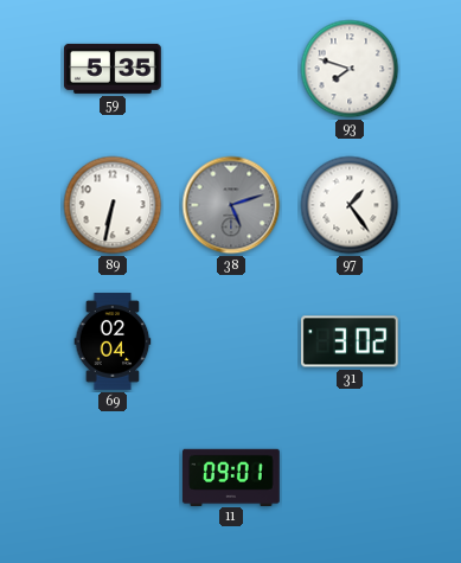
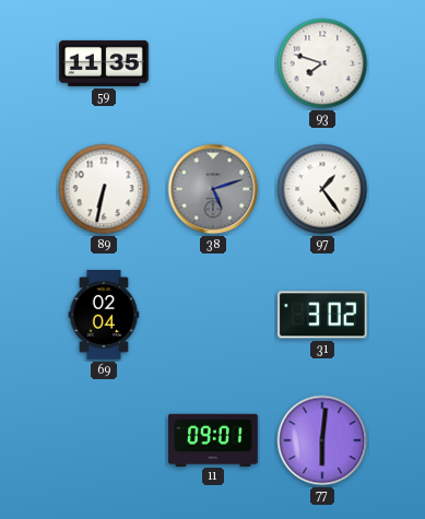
59: 5:35 -> 11:35 (105, 63)
77: none -> 6:01 (322, 440)
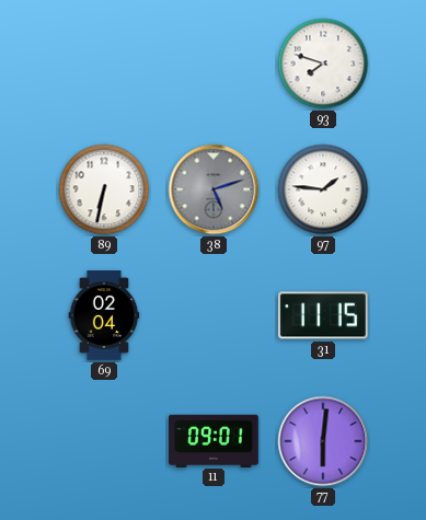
59: 11:35 -> none (105, 63)
97: 1:24 -> 1:46 (323, 189)
31: 3:02 -> 11:15 (324, 315)
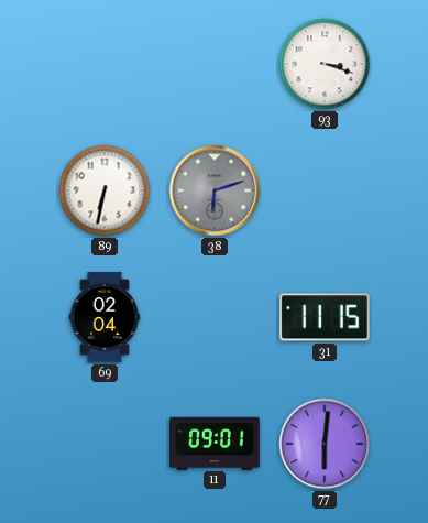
93: 7:48 -> 3:18 (325, 64)
38: 5:12 -> 6:12 (215, 190)
97: 1:46 -> none (323, 189)
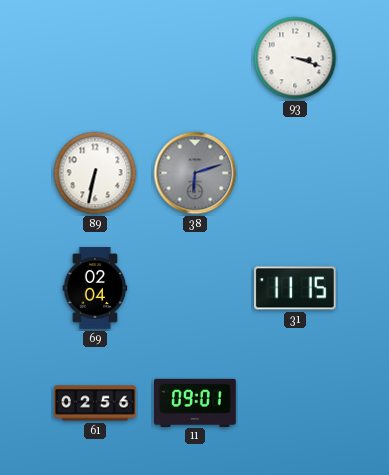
61: none -> 02:56 (95, 403)
77: 6:01 -> none (325, 444)
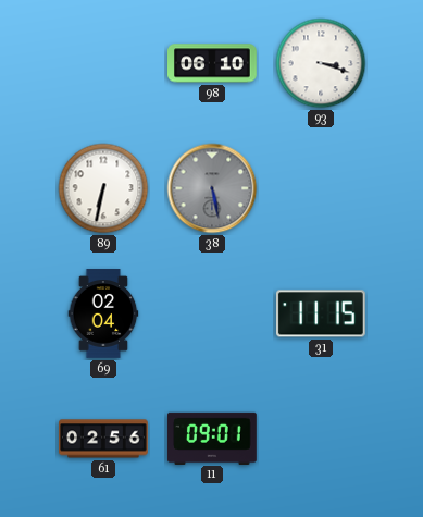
98: none -> 06:10 (212, 63)
38: 6:12 -> 5:28 (212, 188)
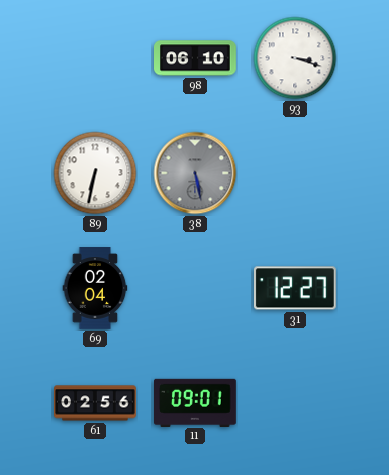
31: 11:15 -> 12:27 (296, 288)
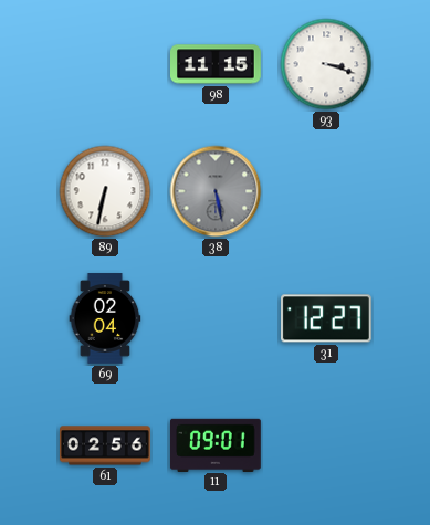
98: 06:10 -> 11:15 (216, 64)
